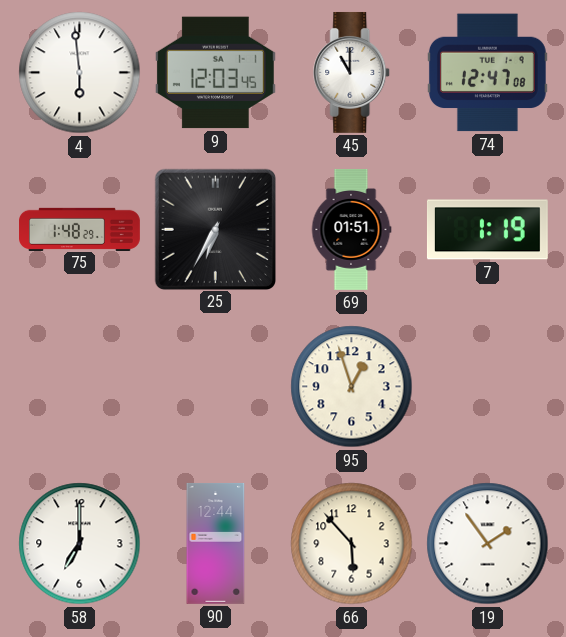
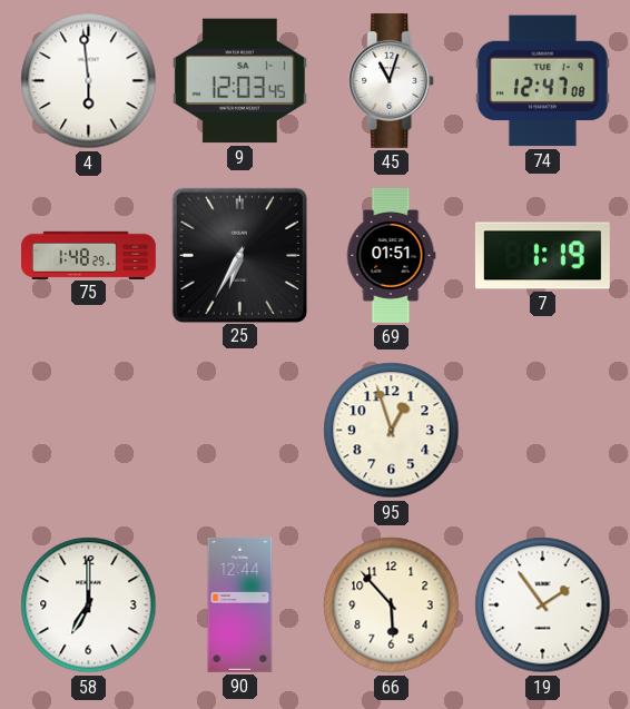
45: 11:00 -> 11:03 (392, 80)
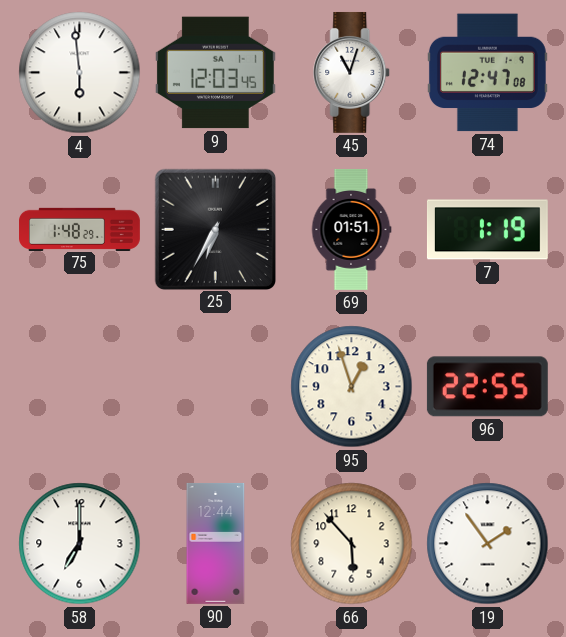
96: none -> 22:55 (487, 387)
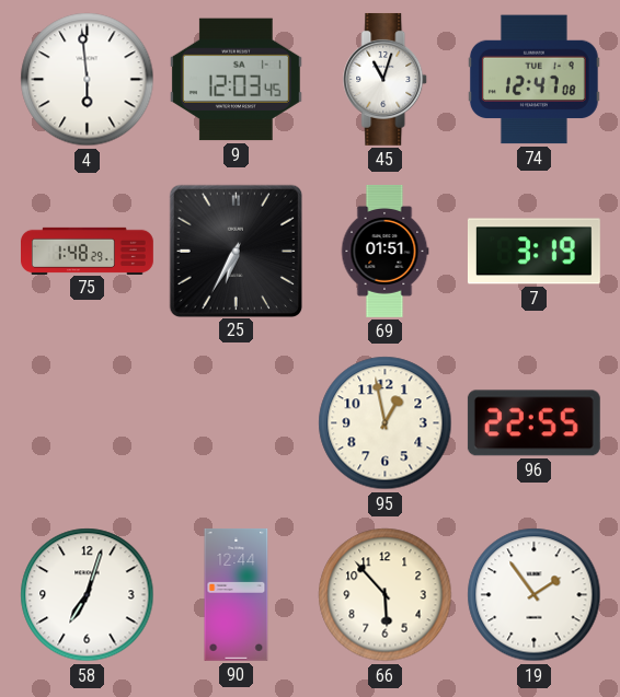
7: 1:19 -> 3:19 (533, 252)
95: 12:57 -> 12:58 (386, 423)
58: 7:00 -> 7:03 (88, 595)
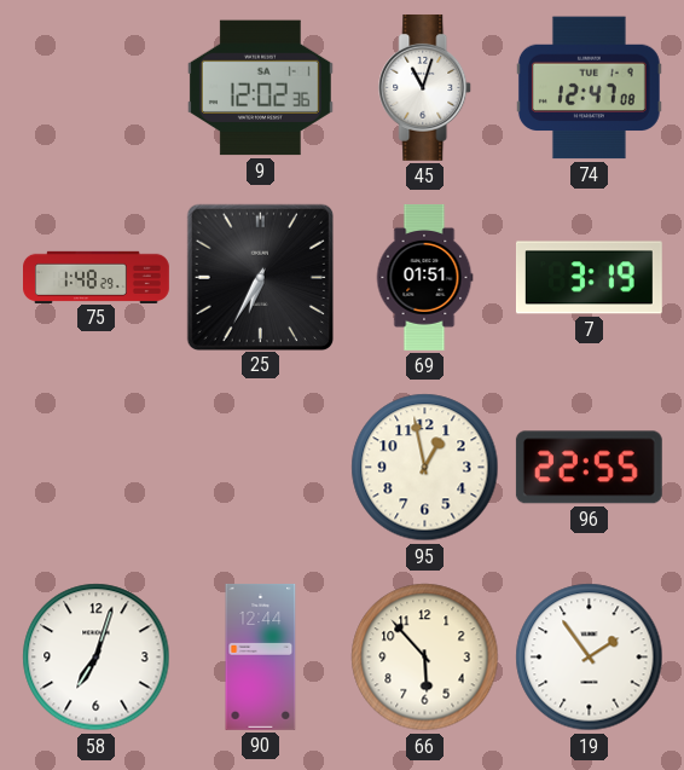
4: 5:59 -> none (88, 80)
9: 12:03 -> 12:02 (260, 88)
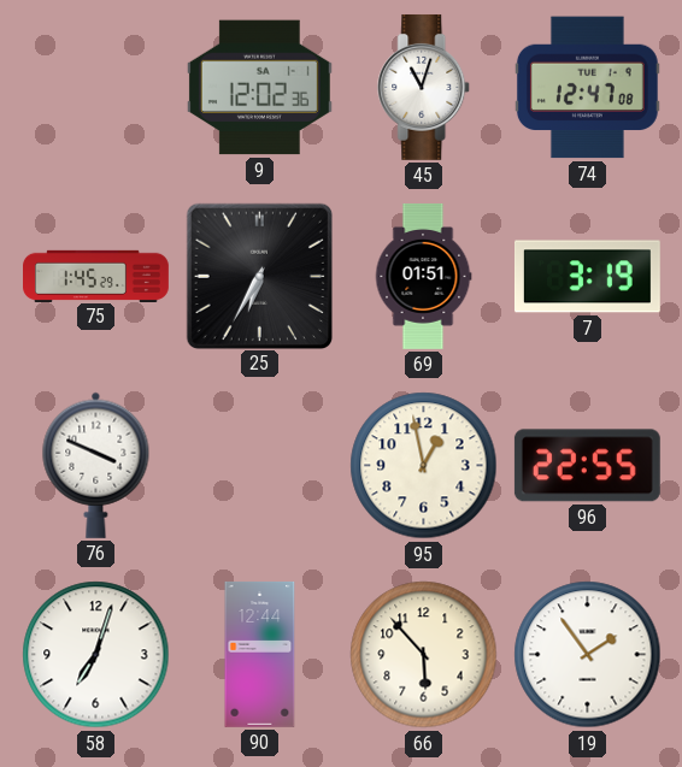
75: 1:48 -> 1:45 (96, 276)
76: none -> 3:49 (96, 465)
